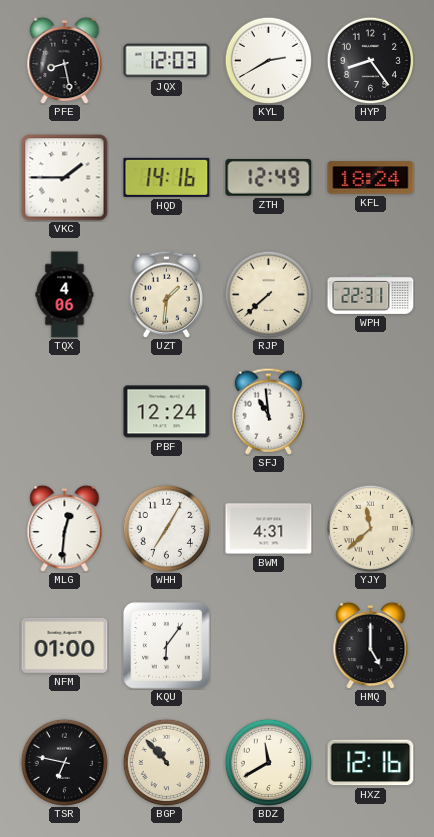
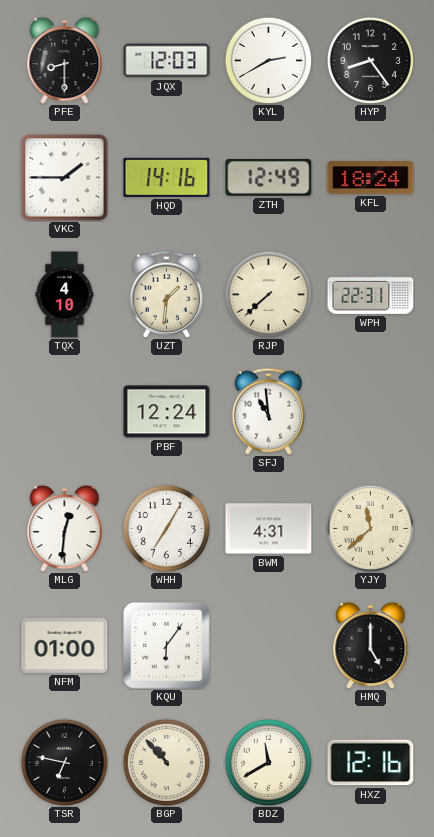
PFE: 8:28 -> 8:30 (65, 60)
TQX: 4:06 -> 4:10 (65, 295)
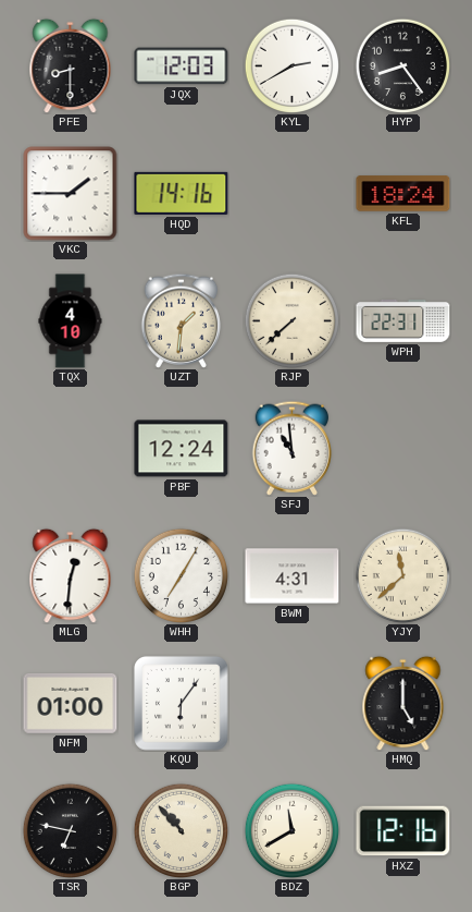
ZTH: 12:49 -> none (269, 177)
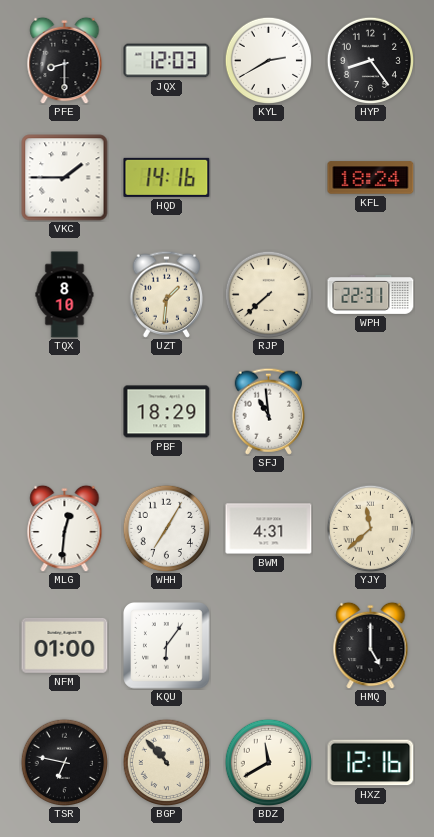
TQX: 4:10 -> 8:10 (65, 295)
PBF: 12:24 -> 18:29 (167, 412)
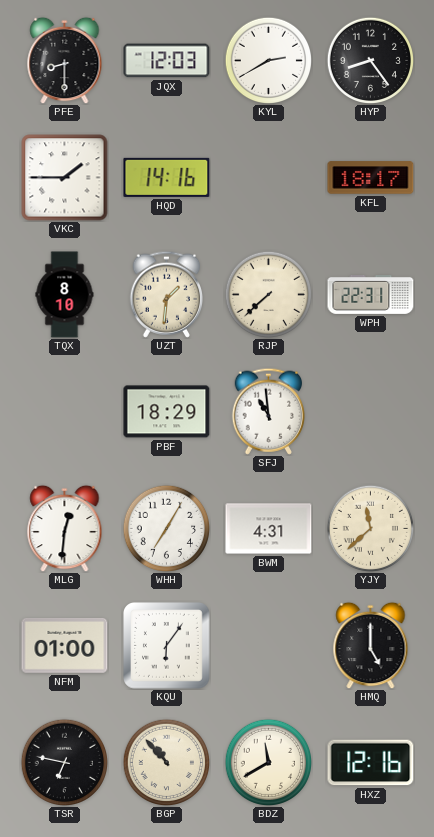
KFL: 18:24 -> 18:17 (371, 178)
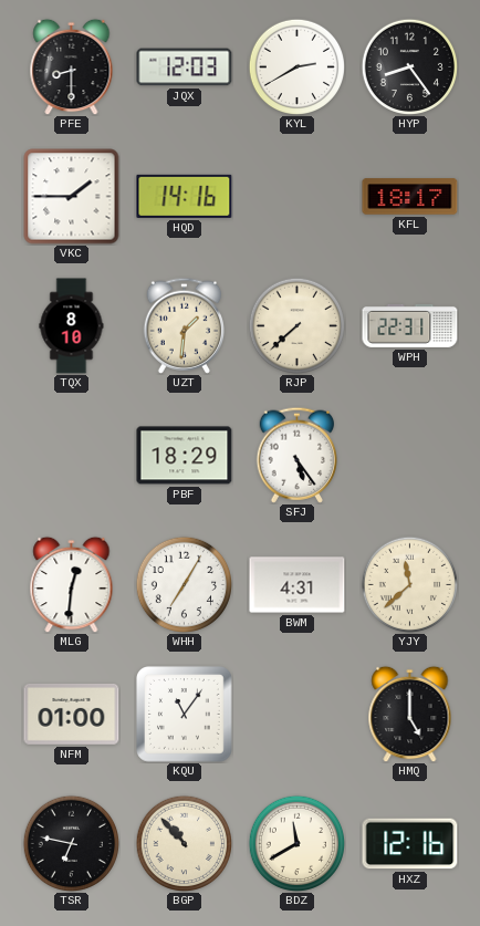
SFJ: 10:59 -> 5:24 (296, 455)
KQU: 6:06 -> 11:06 (185, 715)
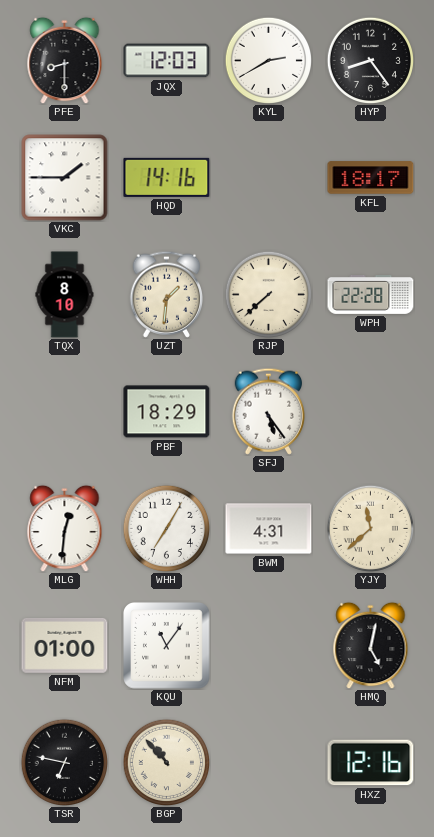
WPH: 22:31 -> 22:28 (371, 294)
HMQ: 5:00 -> 5:02 (371, 645)
BDZ: 11:40 -> none (296, 843)
